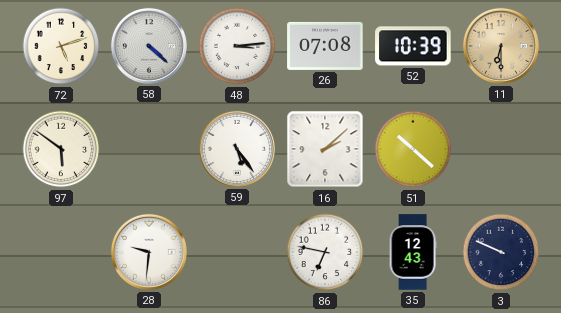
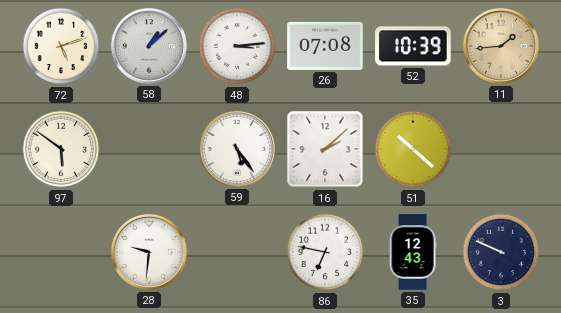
58: 4:22 -> 1:08 (149, 46)
11: 6:30 -> 1:44 (501, 46)
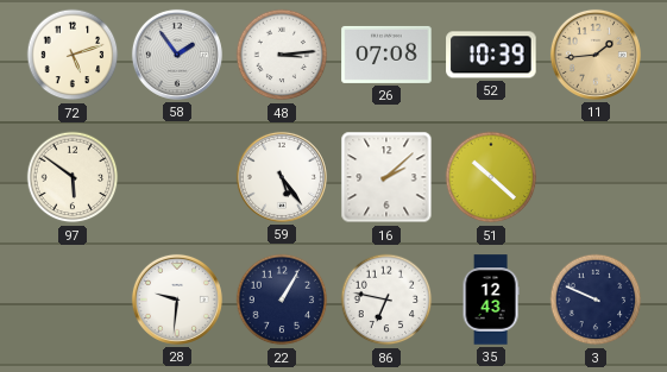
58: 1:08 -> 1:54 (177, 55)
22: none -> 1:05 (282, 300)
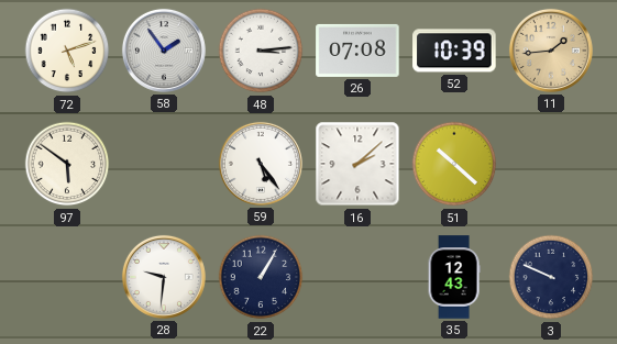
86: 6:47 -> none (386, 300)
